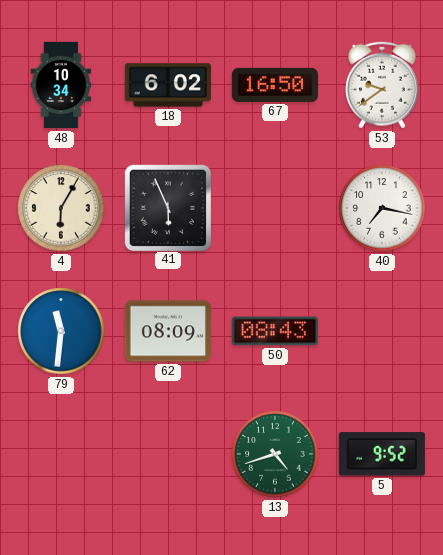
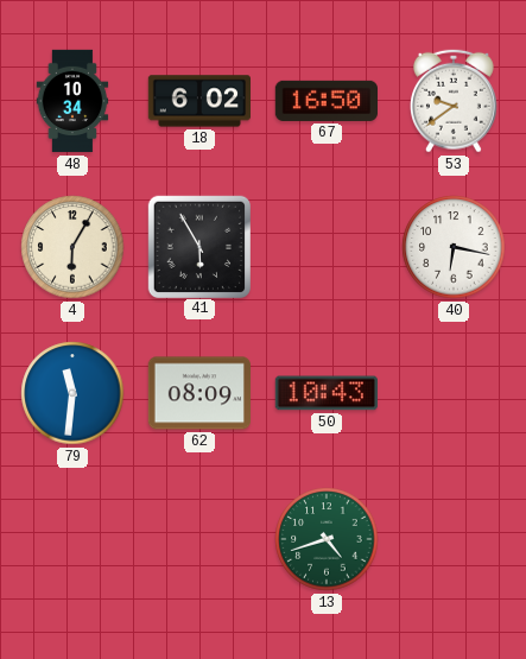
41: 5:56 -> 5:55 (198, 246)
40: 7:17 -> 6:17 (454, 247)
50: 08:43 -> 10:43 (327, 393)
5: 9:52 -> none (382, 454)
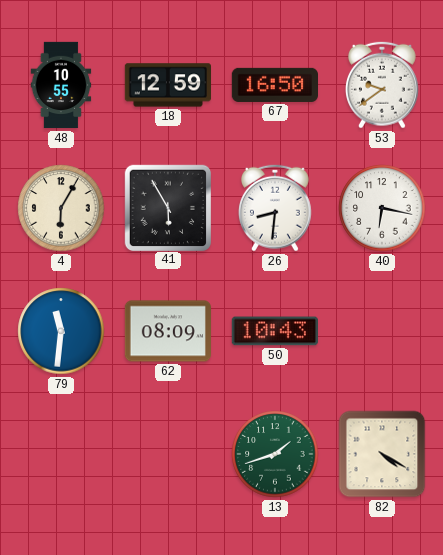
48: 10:34 -> 10:55 (61, 85)
18: 6:02 -> 12:59 (167, 85)
26: none -> 8:31 (275, 208)
13: 4:42 -> 1:42 (275, 454)
82: none -> 4:20 (382, 454)
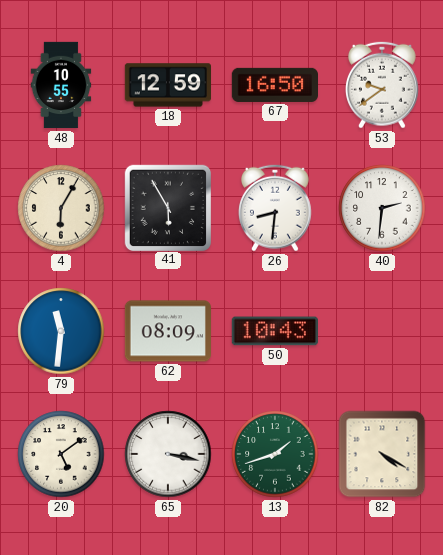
40: 6:17 -> 2:31 (382, 208)
20: none -> 5:09 (61, 454)
65: none -> 3:17 (168, 454)
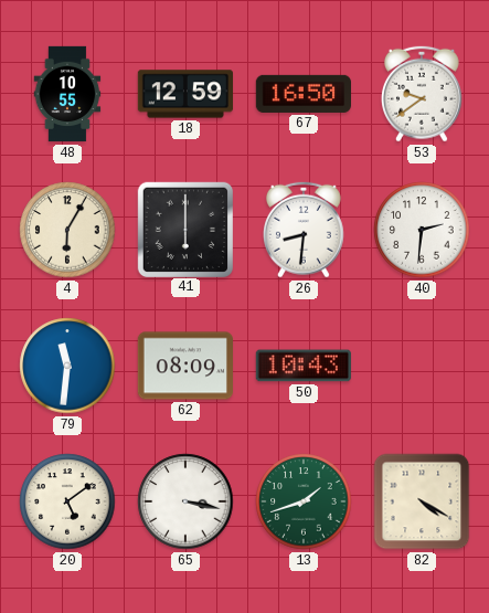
41: 5:55 -> 6:00 (184, 229)
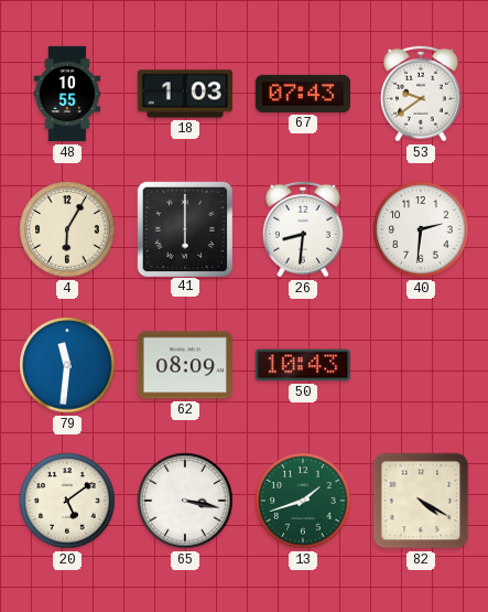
18: 12:59 -> 1:03 (184, 94)
67: 16:50 -> 07:43 (302, 94)
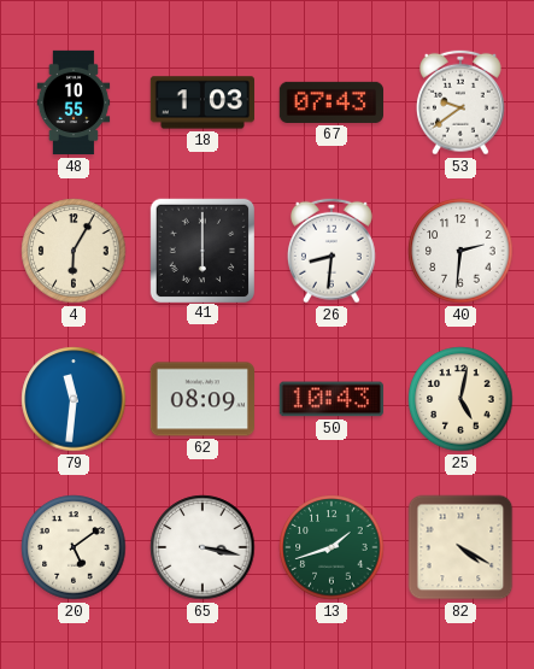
25: none -> 5:02 (460, 399)
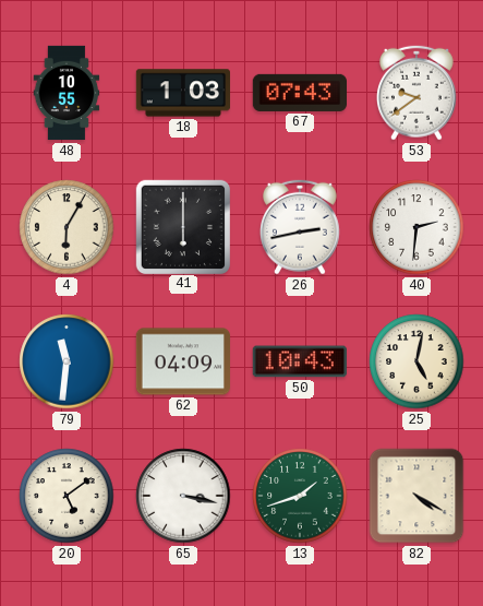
26: 8:31 -> 2:43 (300, 227)
62: 08:09 -> 04:09 (182, 361)
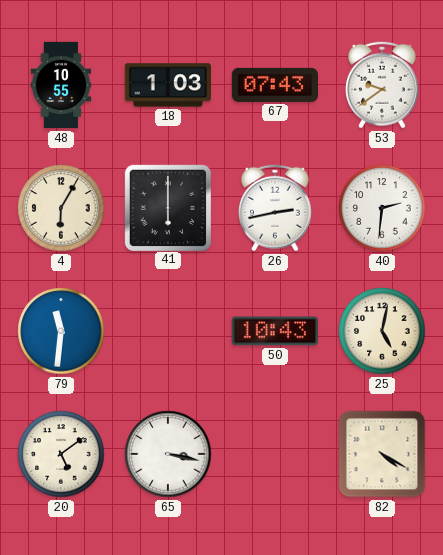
62: 04:09 -> none (182, 361)
13: 1:42 -> none (300, 496)
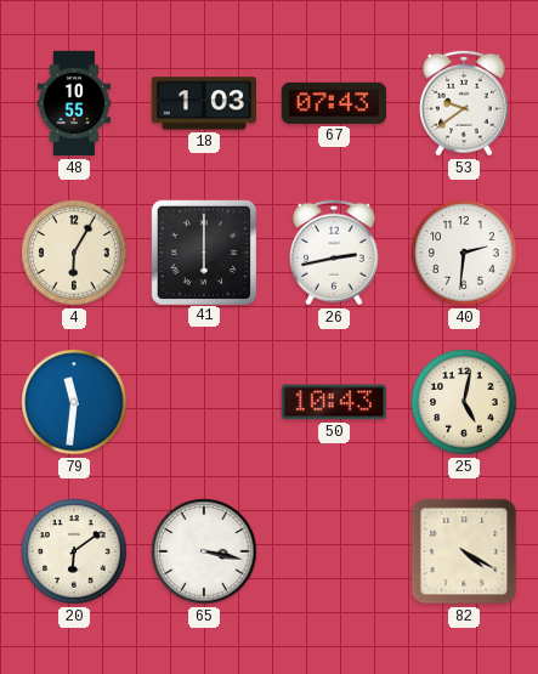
20: 5:09 -> 6:09 (74, 551)
